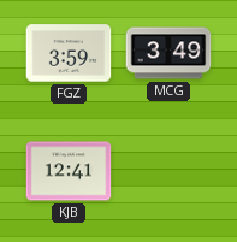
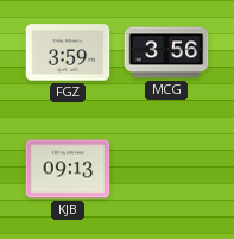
MCG: 3:49 -> 3:56 (166, 52)
KJB: 12:41 -> 09:13 (68, 169)
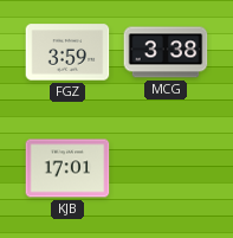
MCG: 3:56 -> 3:38 (166, 52)
KJB: 09:13 -> 17:01 (67, 168)
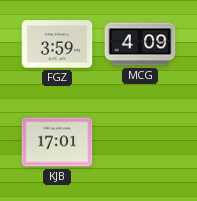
MCG: 3:38 -> 4:09 (140, 44)
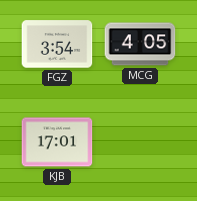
FGZ: 3:59 -> 3:54 (57, 44)
MCG: 4:09 -> 4:05 (140, 44)
